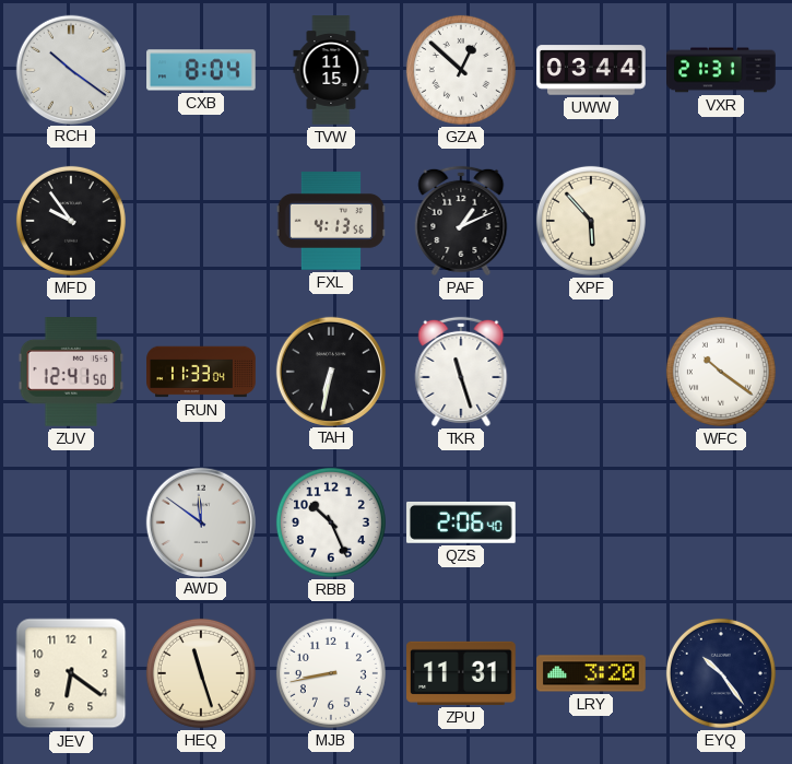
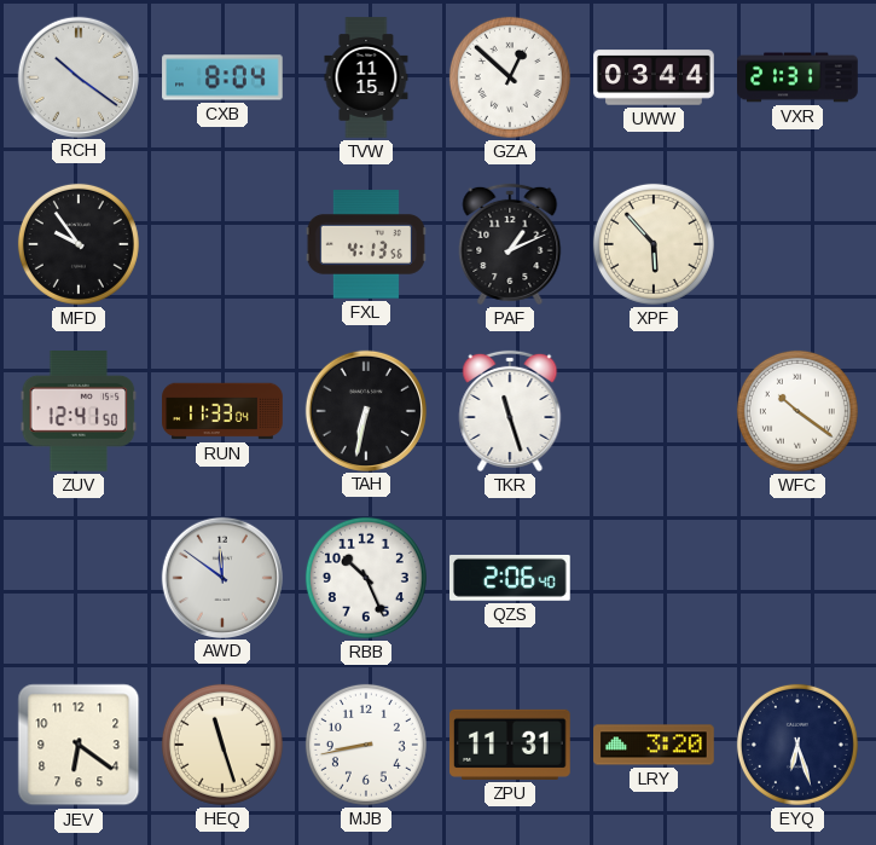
EYQ: 10:24 -> 6:27 (797, 745)
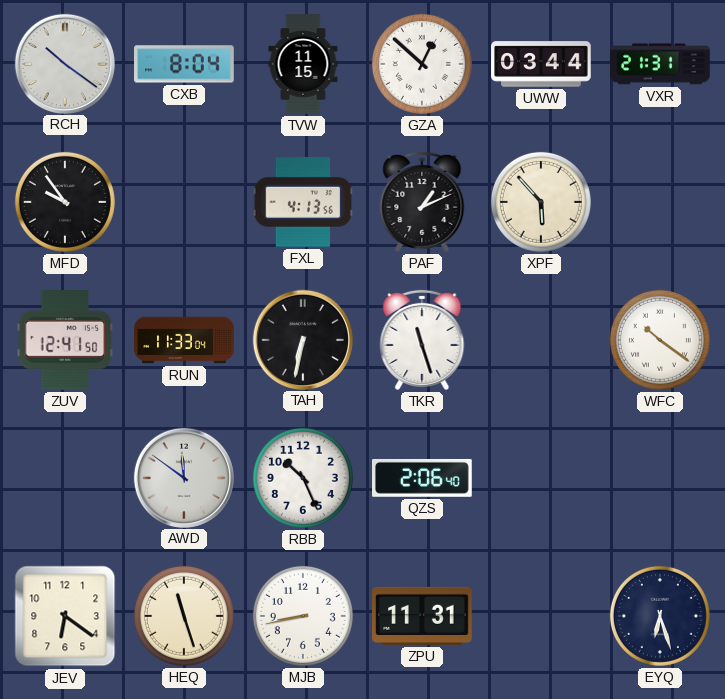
LRY: 3:20 -> none (654, 745)
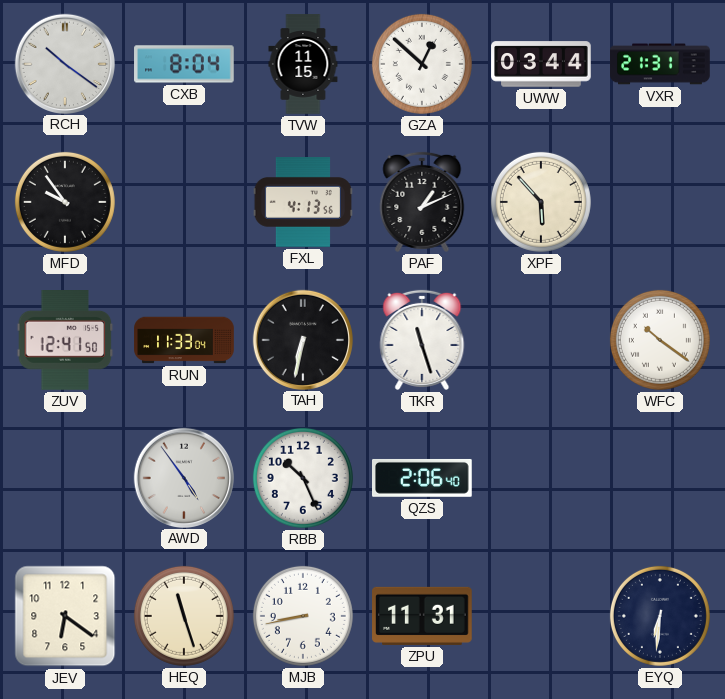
AWD: 11:51 -> 4:54 (183, 477)
EYQ: 6:27 -> 6:31 (660, 616)
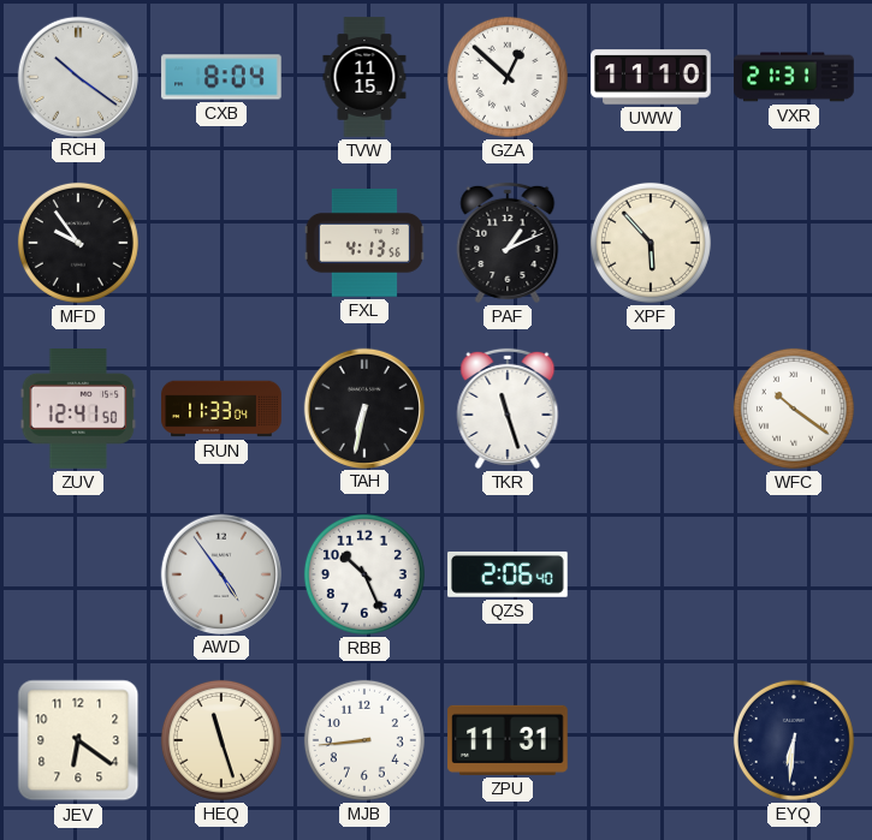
UWW: 03:44 -> 11:10 (651, 77)
MJB: 8:43 -> 8:44 (364, 740)
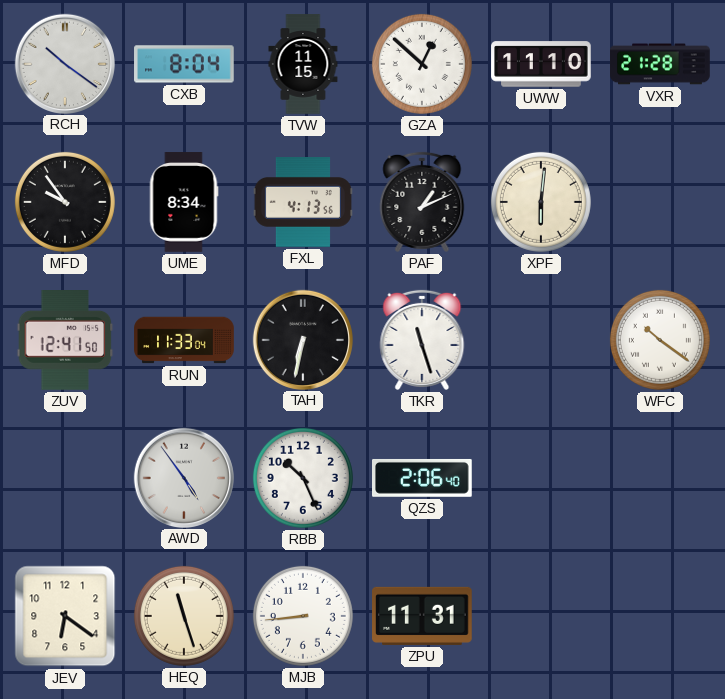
VXR: 21:31 -> 21:28 (660, 64)
UME: none -> 8:34 (184, 202)
XPF: 5:53 -> 6:01 (541, 202)
EYQ: 6:31 -> none (794, 740)
